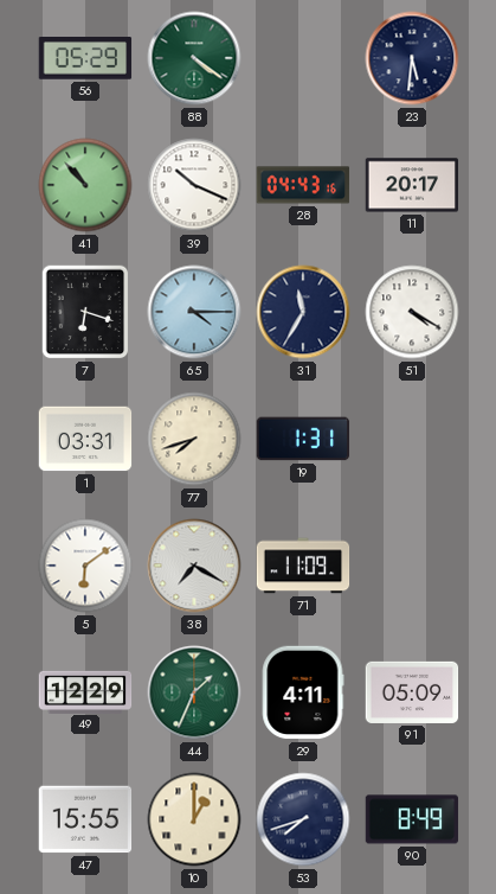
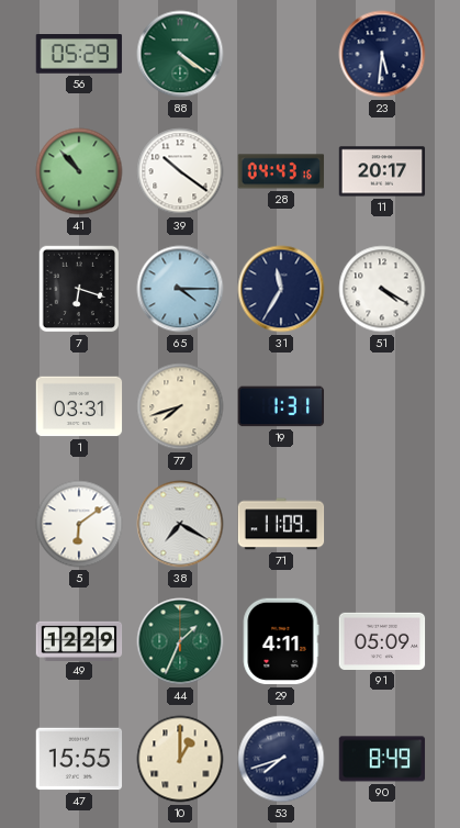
39: 10:19 -> 10:21 (180, 171)
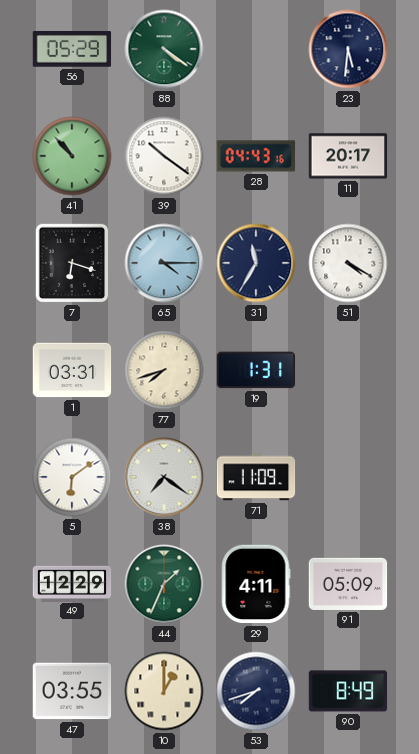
38: 7:20 -> 7:21 (164, 477)
47: 15:55 -> 03:55 (72, 691)
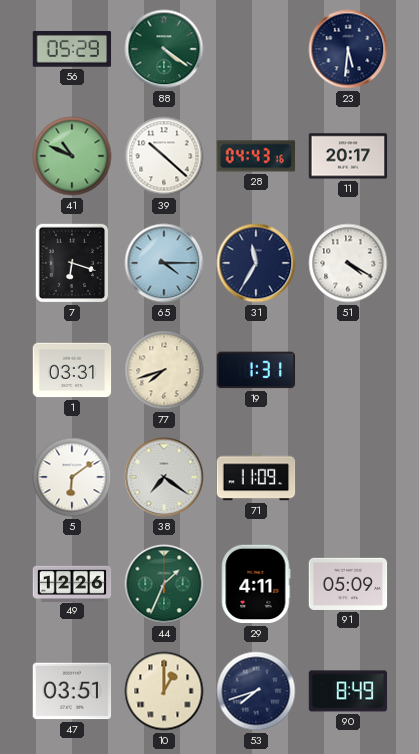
41: 10:53 -> 10:49 (72, 156)
39: 10:21 -> 10:22 (164, 156)
49: 12:29 -> 12:26 (72, 583)
47: 03:55 -> 03:51 (72, 691)
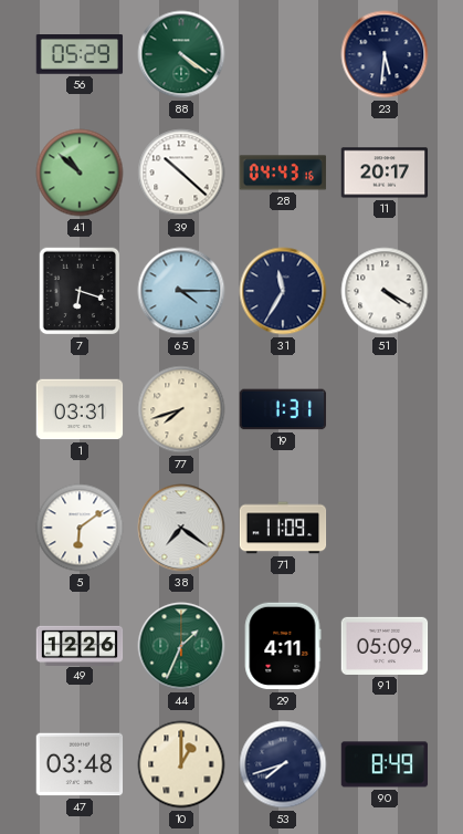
41: 10:49 -> 10:52 (80, 173)
47: 03:51 -> 03:48 (80, 764)
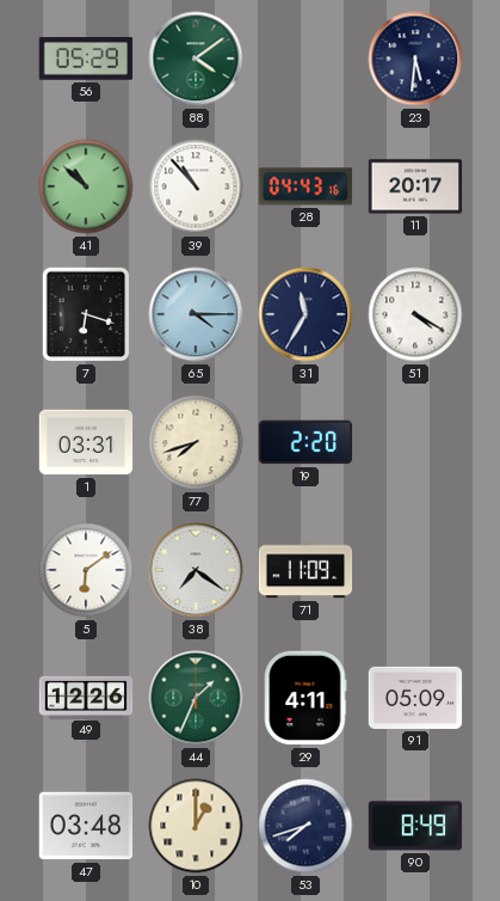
88: 4:21 -> 4:09 (196, 59)
39: 10:22 -> 10:53 (196, 186)
19: 1:31 -> 2:20 (305, 442)
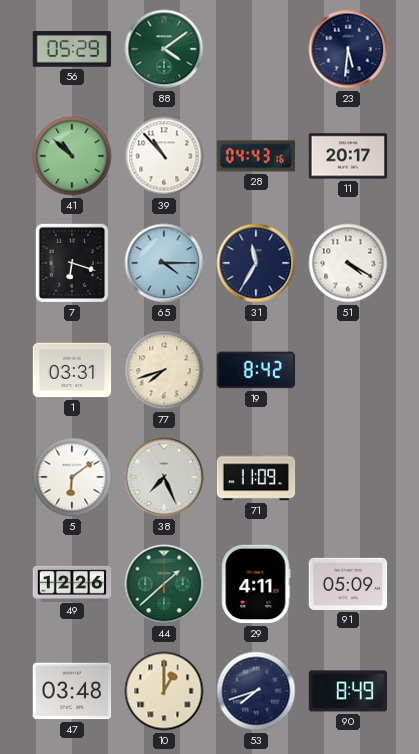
19: 2:20 -> 8:42 (256, 370)
38: 7:21 -> 7:26 (164, 477)
44: 1:34 -> 1:38 (164, 584)
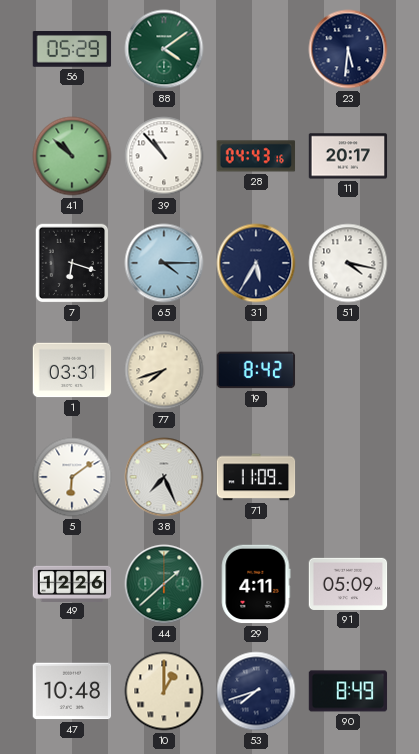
31: 11:35 -> 5:35 (256, 263)
51: 4:20 -> 4:17 (348, 263)
47: 03:48 -> 10:48 (72, 691)
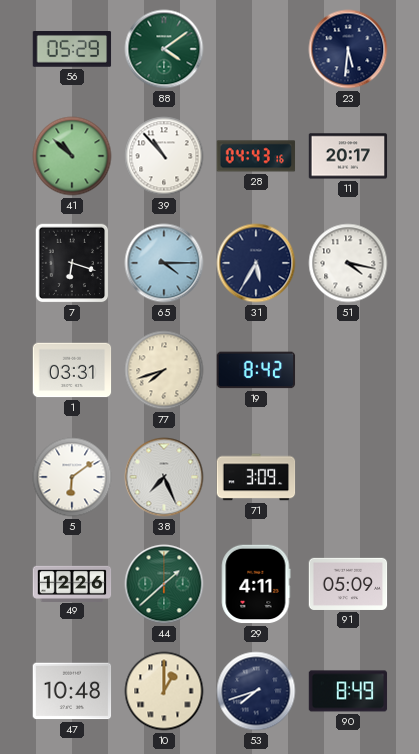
71: 11:09 -> 3:09 (256, 477)
